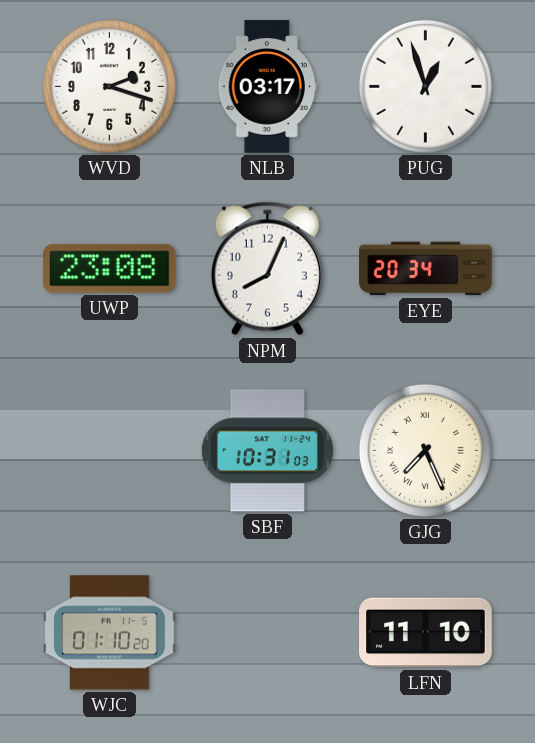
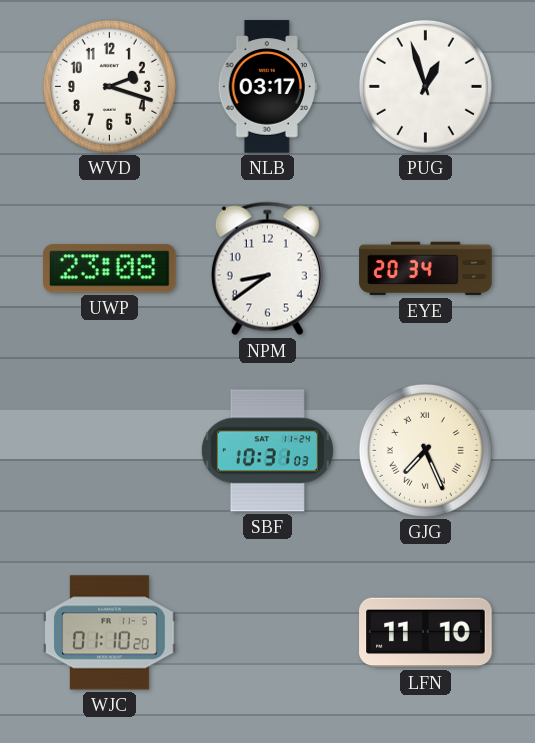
NPM: 8:04 -> 8:39 (267, 269)
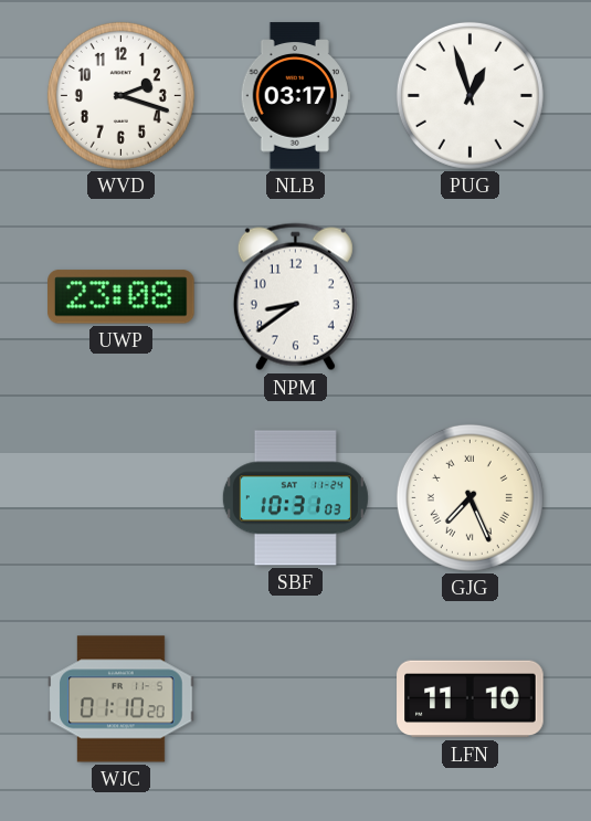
EYE: 20:34 -> none (426, 269)
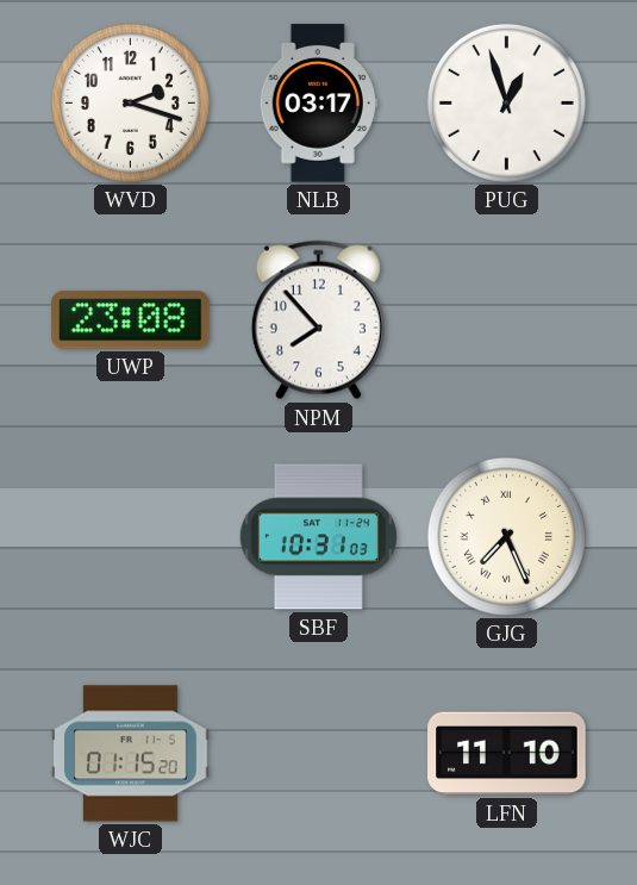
NPM: 8:39 -> 7:53 (318, 320)
WJC: 01:10 -> 01:15 (131, 754)
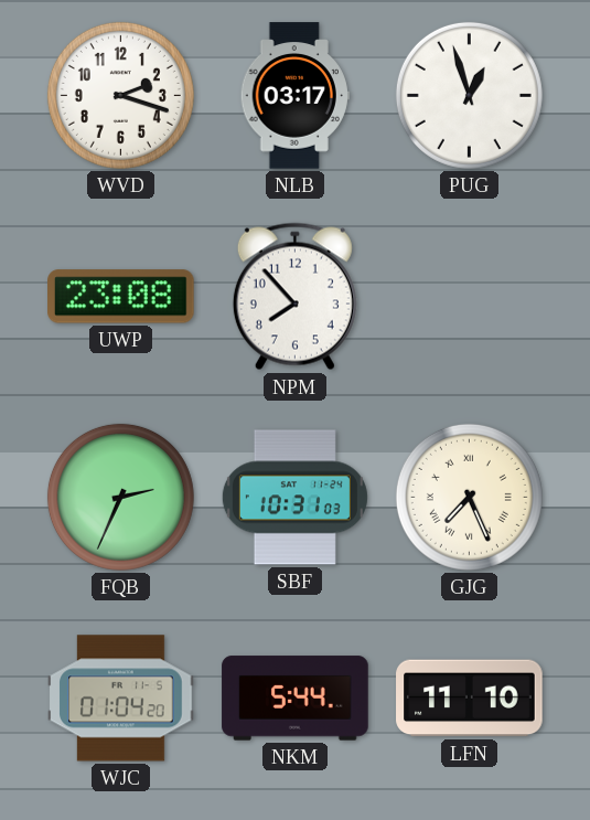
FQB: none -> 2:34 (120, 497)
WJC: 01:15 -> 01:04 (121, 699)
NKM: none -> 5:44 (296, 699)
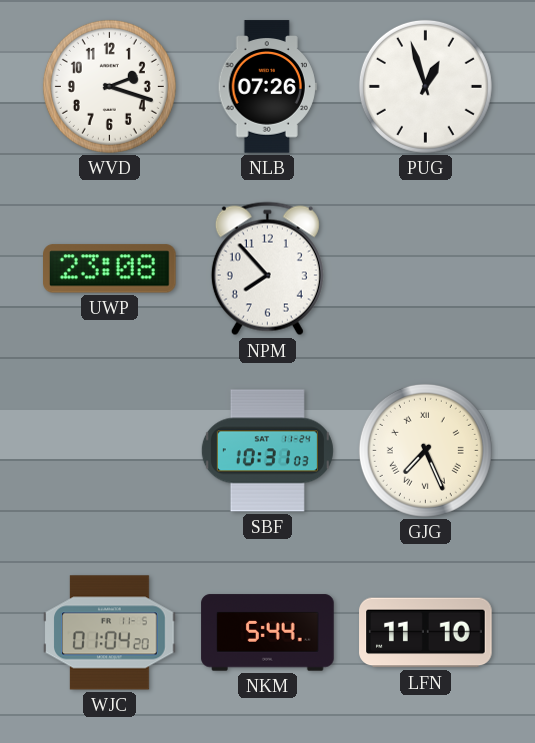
NLB: 03:17 -> 07:26 (267, 87)
FQB: 2:34 -> none (120, 497)
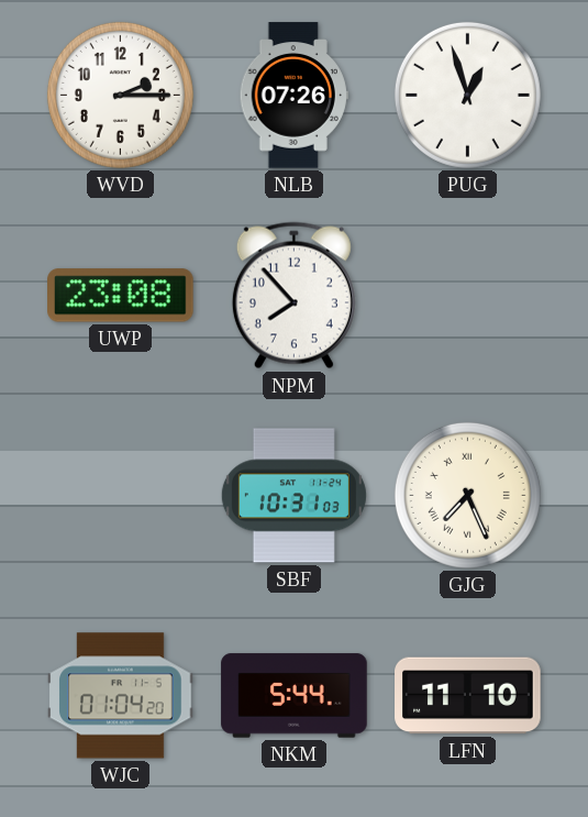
WVD: 2:18 -> 2:15 (120, 95)
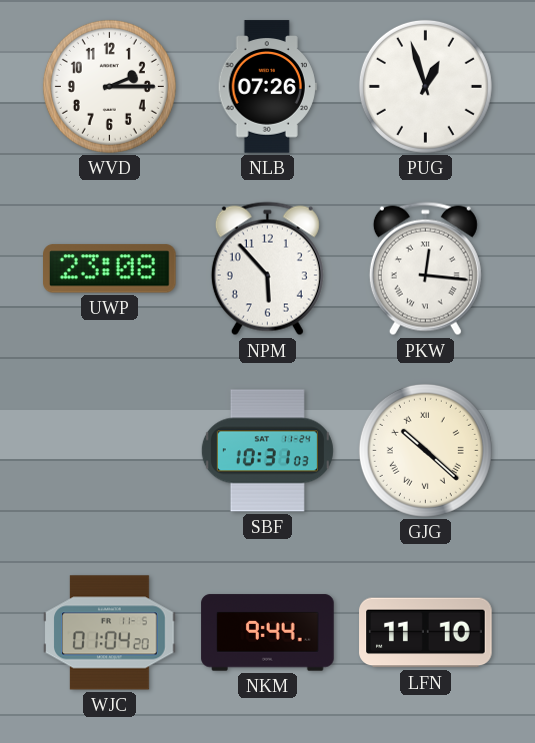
NPM: 7:53 -> 5:53 (267, 269)
PKW: none -> 12:16 (425, 269)
GJG: 7:26 -> 10:22 (425, 450)
NKM: 5:44 -> 9:44 (268, 633)
